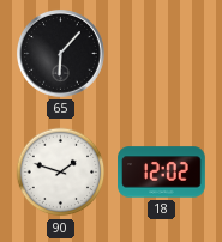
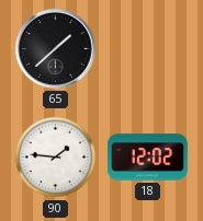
65: 6:07 -> 1:38 (55, 48)
90: 1:48 -> 1:46 (56, 158)
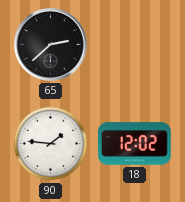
65: 1:38 -> 2:38 (50, 44)
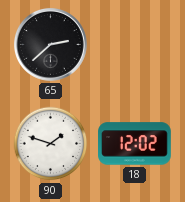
90: 1:46 -> 1:48 (51, 144)
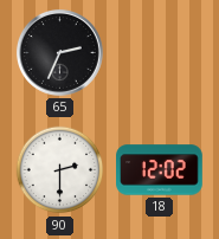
65: 2:38 -> 2:34 (59, 52)
90: 1:48 -> 2:30 (60, 170)
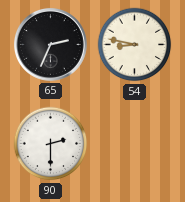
54: none -> 8:47 (135, 45)
18: 12:02 -> none (160, 170)
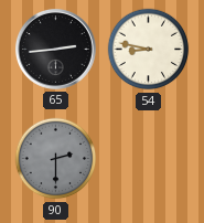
65: 2:34 -> 2:44 (55, 49)
90 dial: white -> grey (56, 159)
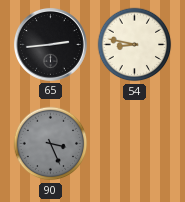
90: 2:30 -> 3:26 (51, 144)
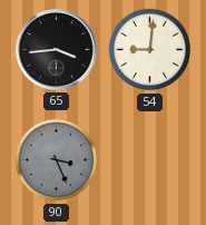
65: 2:44 -> 3:44 (56, 49)
54: 8:47 -> 9:01 (150, 50)
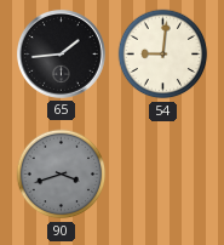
65: 3:44 -> 1:44 (61, 53)
90: 3:26 -> 3:42 (62, 175)
